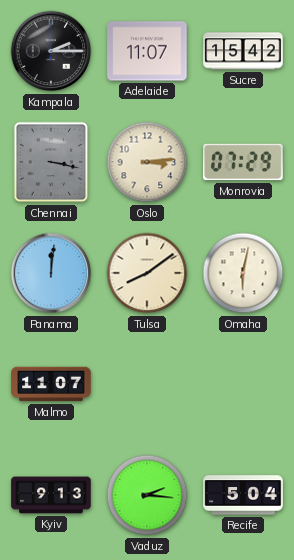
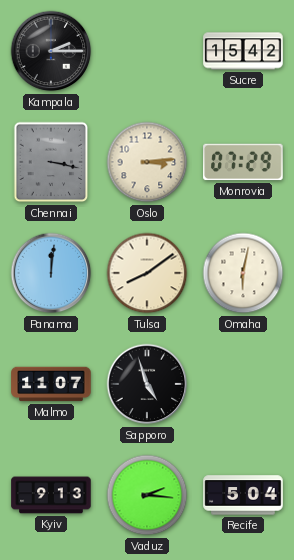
Adelaide: 11:07 -> none (147, 51)
Sapporo: none -> 4:57 (147, 384)
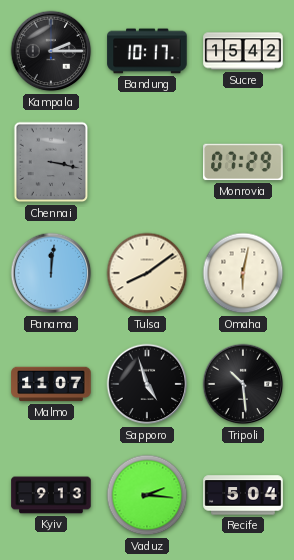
Bandung: none -> 10:17 (147, 51)
Oslo: 3:14 -> none (147, 162)
Tripoli: none -> 10:29 (243, 384)
